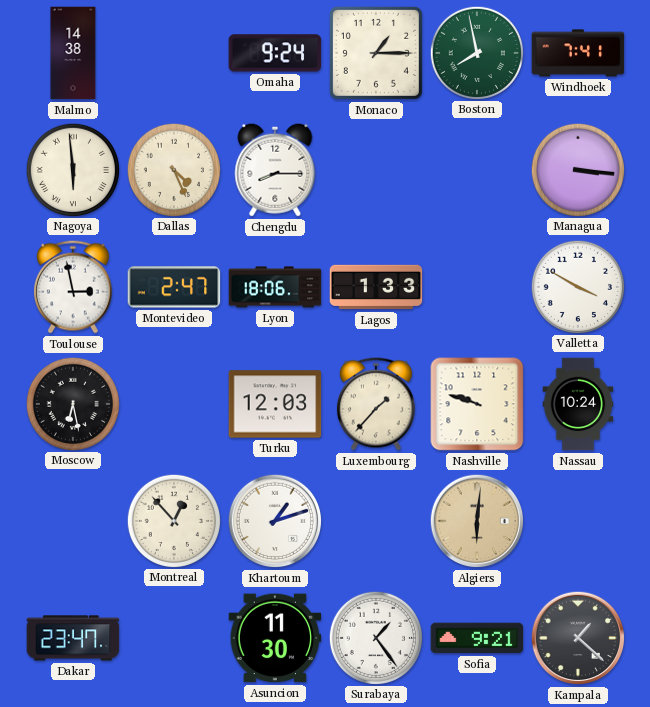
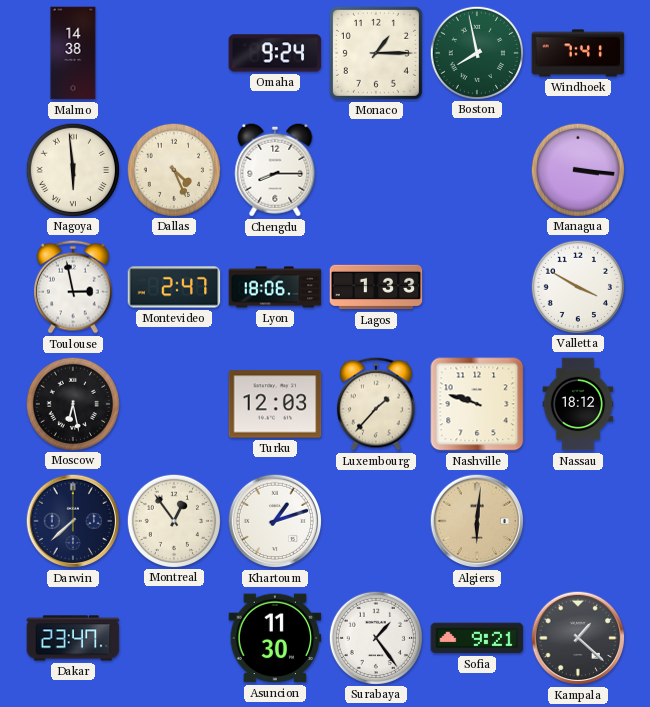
Nassau: 10:24 -> 18:12 (578, 404)
Darwin: none -> 7:38 (73, 521)
Montreal: 12:53 -> 12:54 (173, 520)
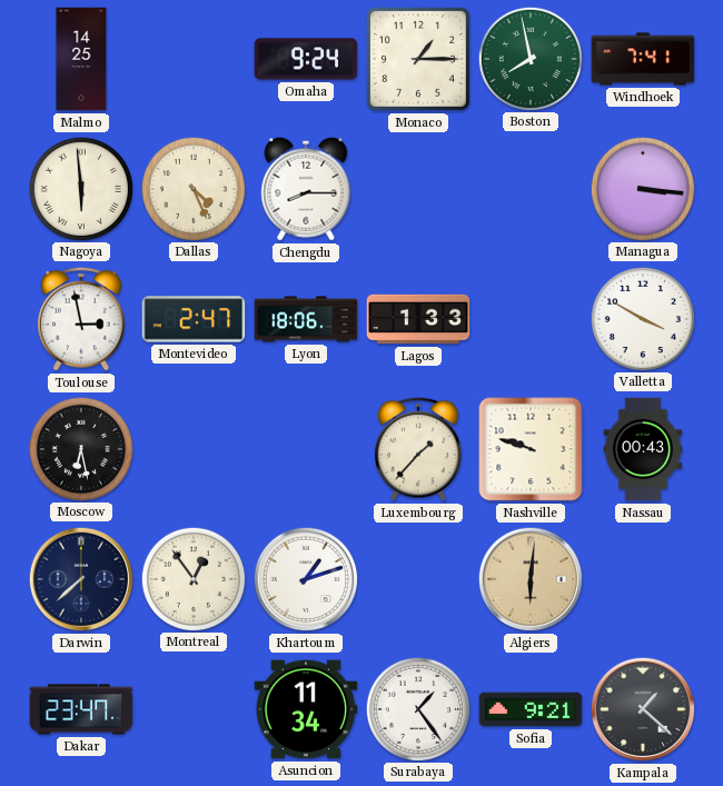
Malmo: 14:38 -> 14:25 (81, 59)
Turku: 12:03 -> none (275, 404)
Nassau: 18:12 -> 00:43 (643, 449)
Asuncion: 11:30 -> 11:34 (306, 709)
